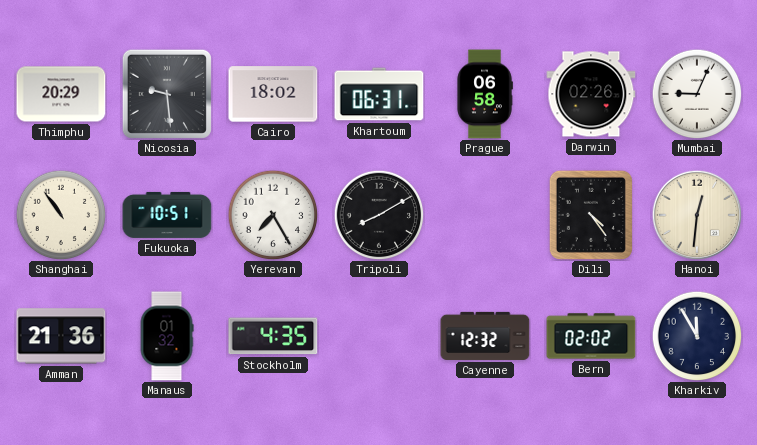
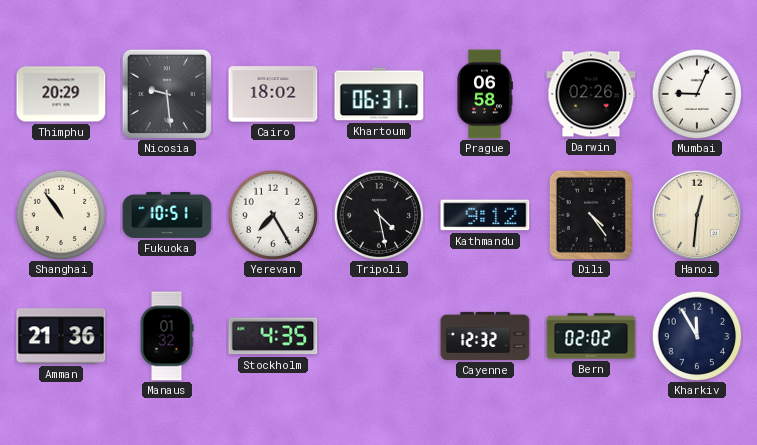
Tripoli: 8:10 -> 4:28 (379, 215)
Kathmandu: none -> 9:12 (485, 215)
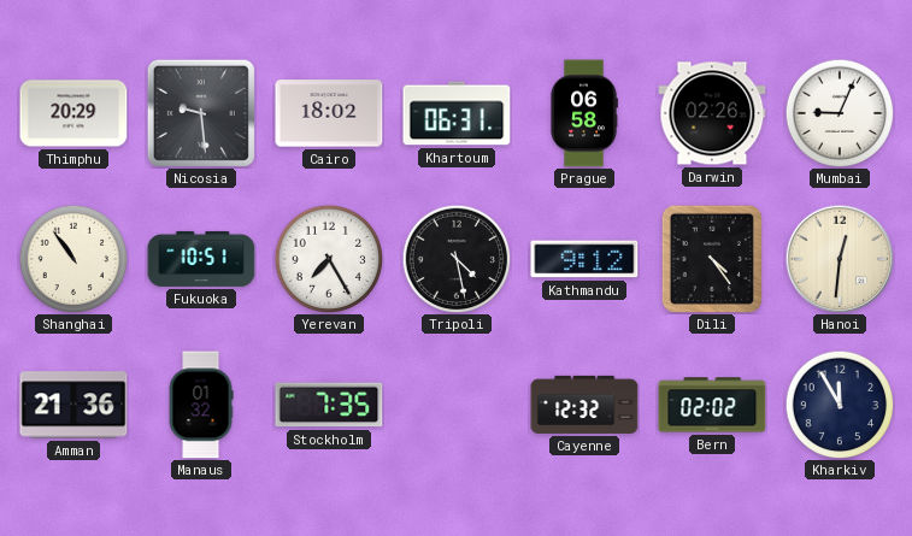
Stockholm: 4:35 -> 7:35 (329, 405)
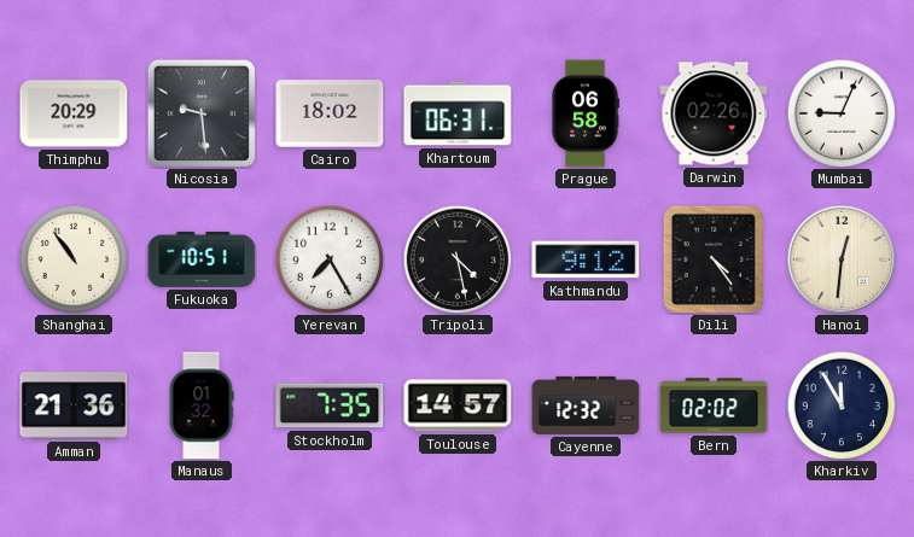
Toulouse: none -> 14:57 (458, 405)
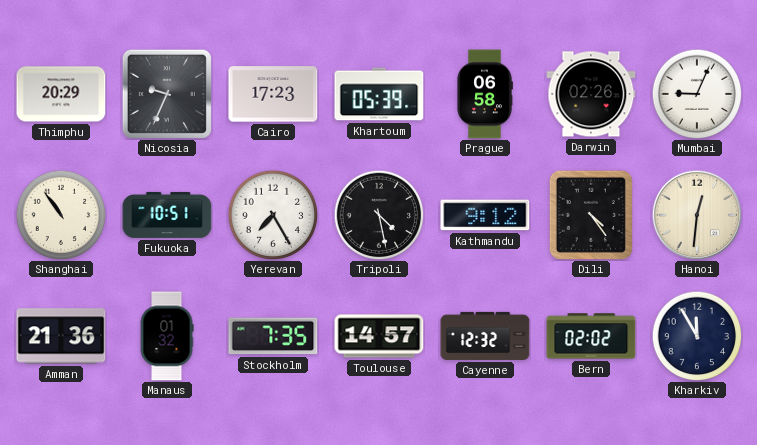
Nicosia: 9:29 -> 9:34 (167, 94)
Cairo: 18:02 -> 17:23 (273, 94)
Khartoum: 06:31 -> 05:39 (379, 94)
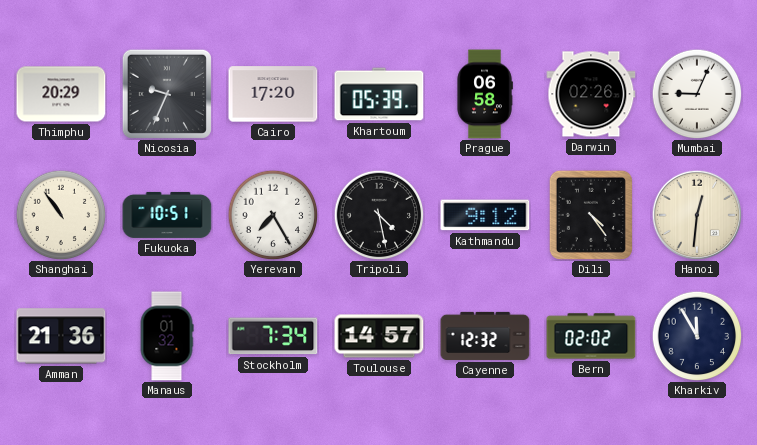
Cairo: 17:23 -> 17:20 (273, 94)
Stockholm: 7:35 -> 7:34 (273, 336)
